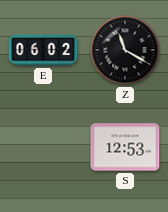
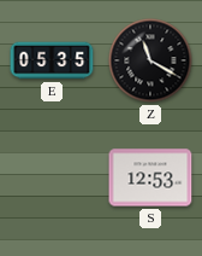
E: 06:02 -> 05:35 (52, 60)
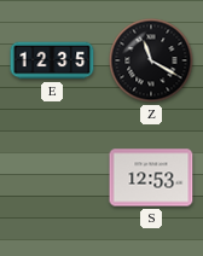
E: 05:35 -> 12:35 (52, 60)
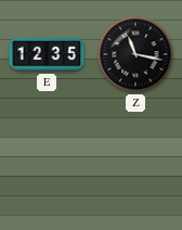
Z: 11:20 -> 11:17 (135, 54)
S: 12:53 -> none (151, 178)
